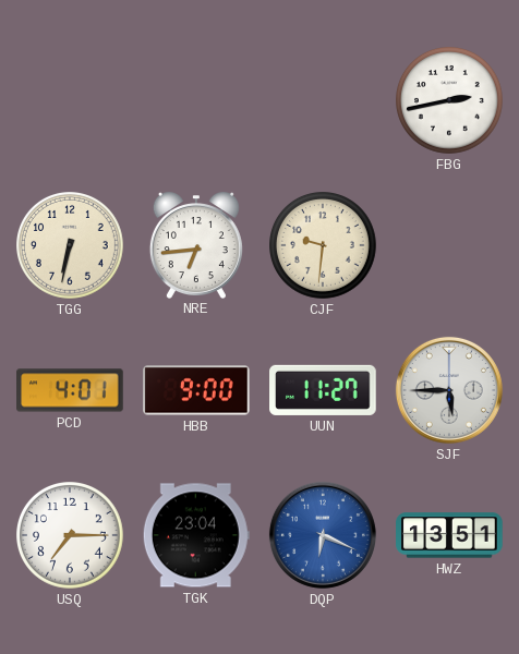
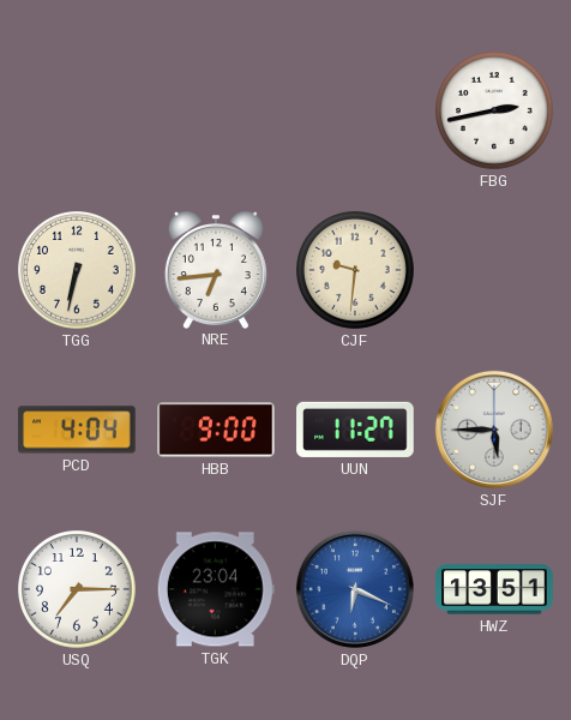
PCD: 4:01 -> 4:04 (77, 430)
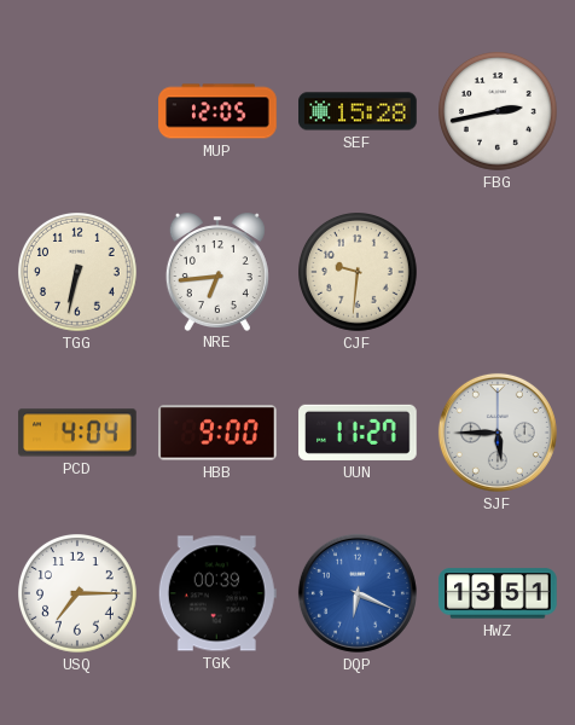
MUP: none -> 12:05 (217, 111)
SEF: none -> 15:28 (358, 111)
TGK: 23:04 -> 00:39 (217, 593)
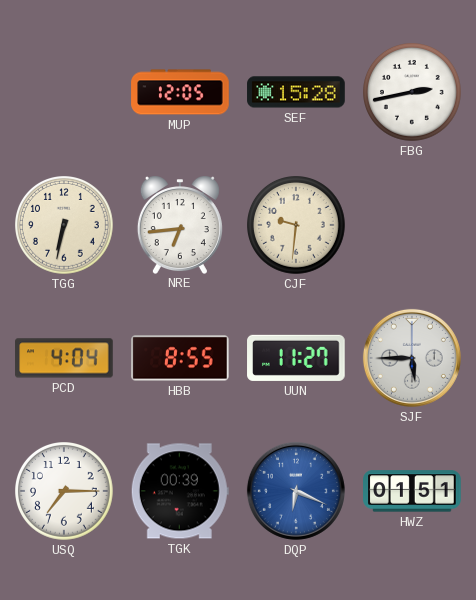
HBB: 9:00 -> 8:55 (180, 358)
HWZ: 13:51 -> 01:51 (412, 491)
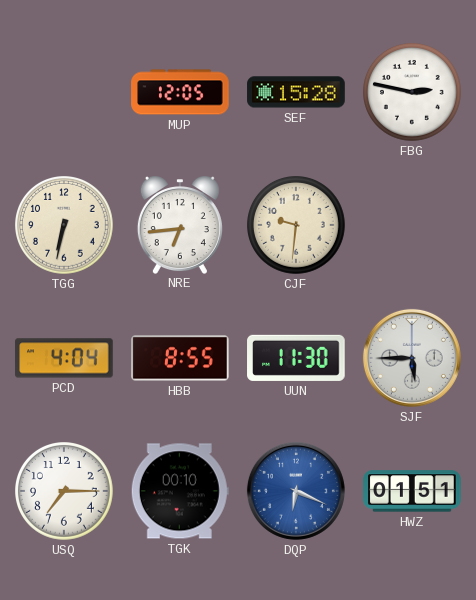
FBG: 2:43 -> 2:47 (413, 93)
UUN: 11:27 -> 11:30 (296, 358)
TGK: 00:39 -> 00:10 (180, 491)
